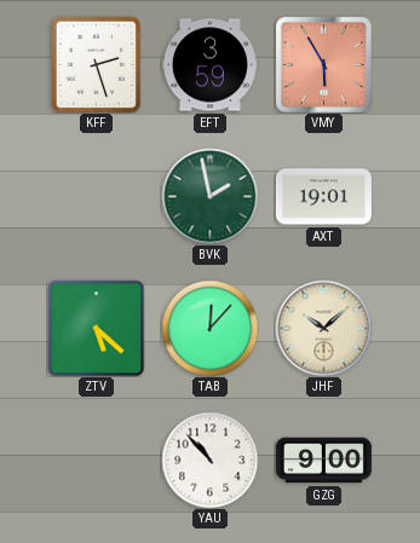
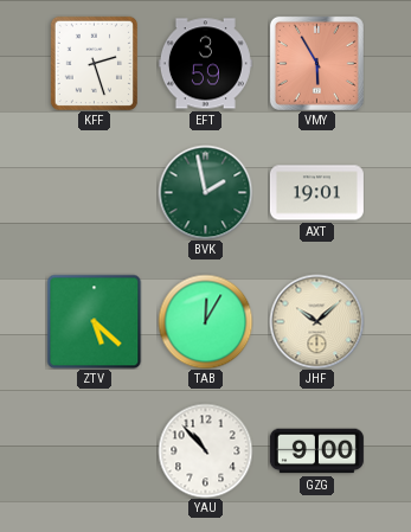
TAB: 12:07 -> 12:05 (205, 321)
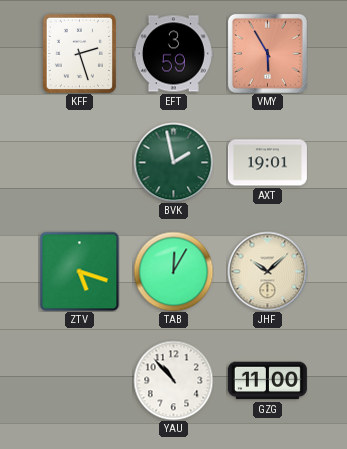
ZTV: 5:22 -> 5:18 (79, 271)
GZG: 9:00 -> 11:00 (267, 381)
